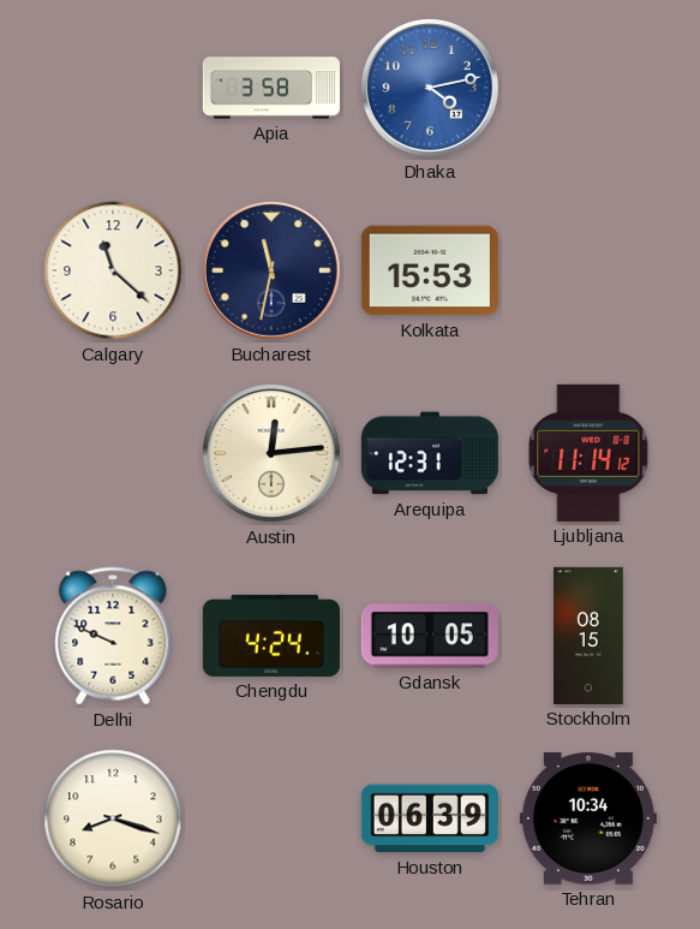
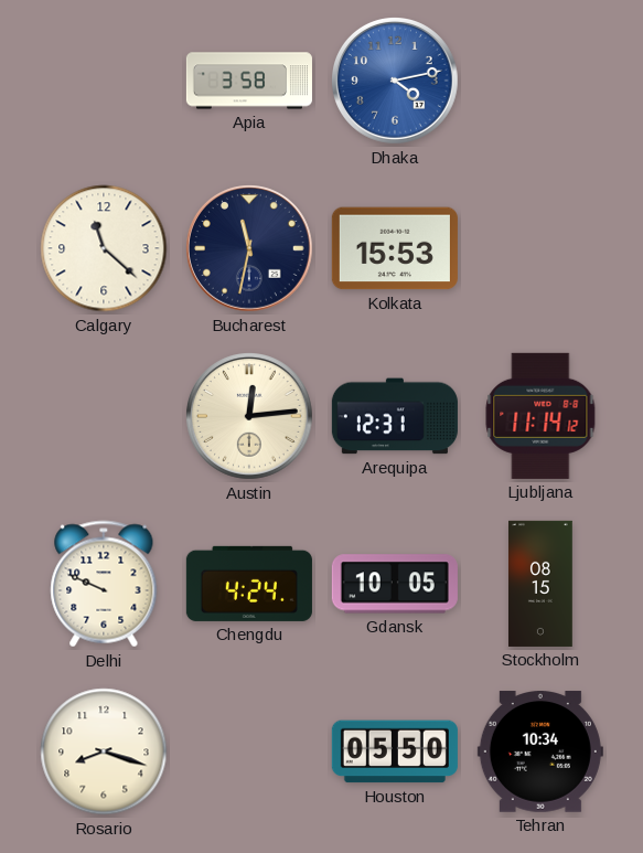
Houston: 06:39 -> 05:50 (395, 751)
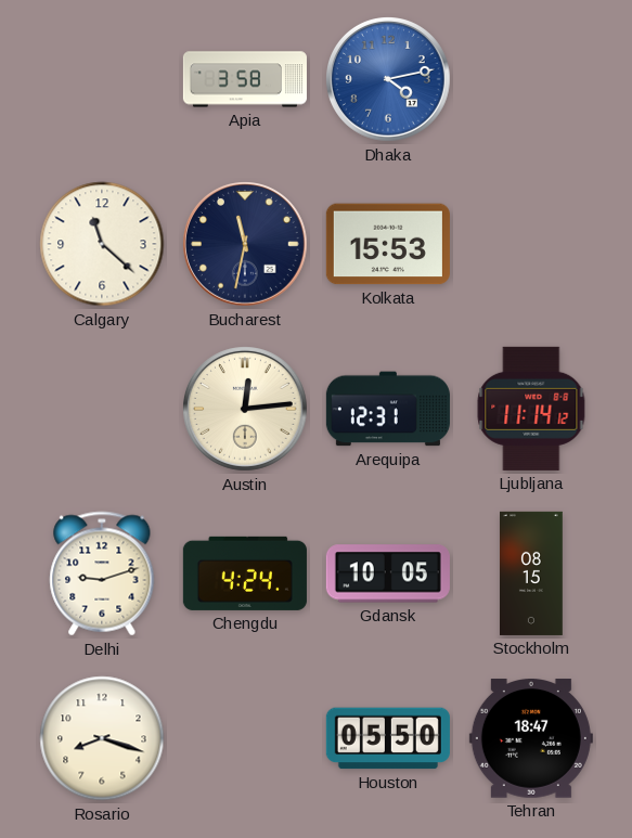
Delhi: 9:49 -> 9:12 (102, 573)
Tehran: 10:34 -> 18:47 (531, 738)
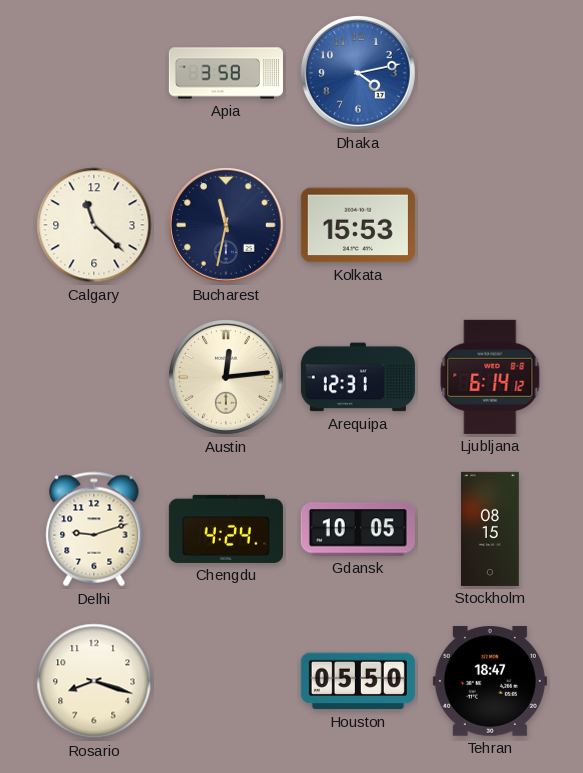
Ljubljana: 11:14 -> 6:14 (490, 377)
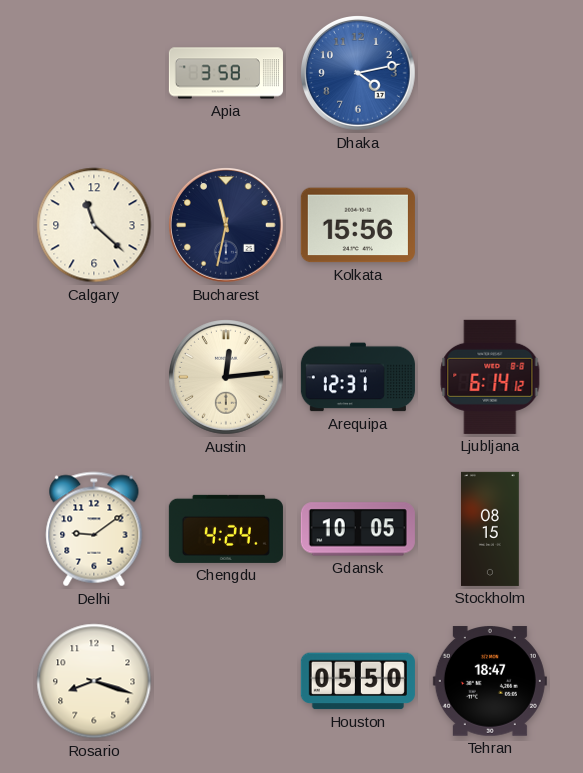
Kolkata: 15:53 -> 15:56 (358, 225)
Delhi: 9:12 -> 9:09 (94, 529)
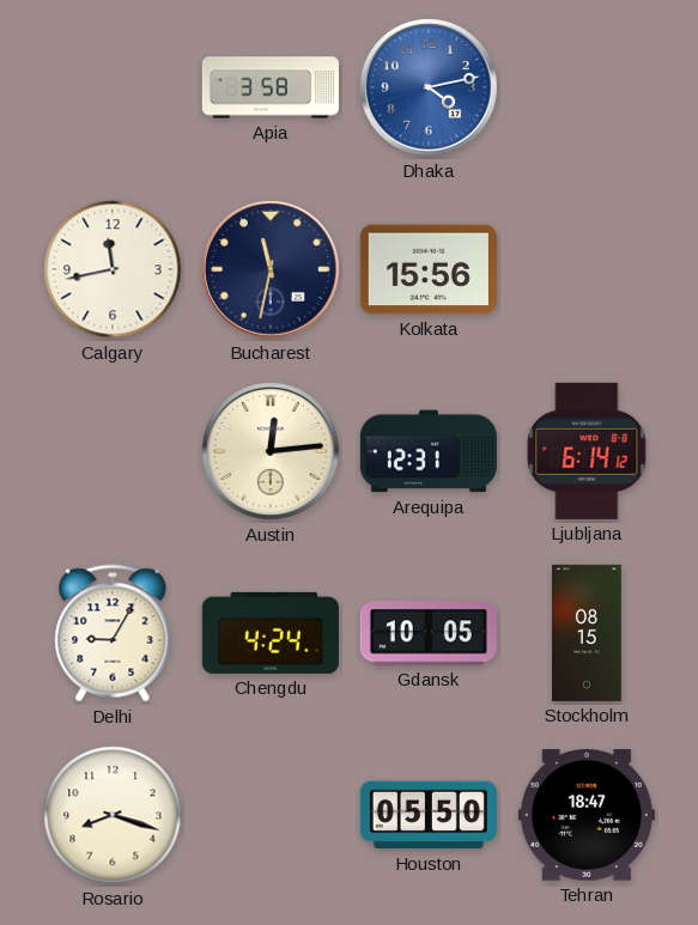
Calgary: 11:22 -> 11:43 (113, 269)
Delhi: 9:09 -> 9:05 (113, 633)
